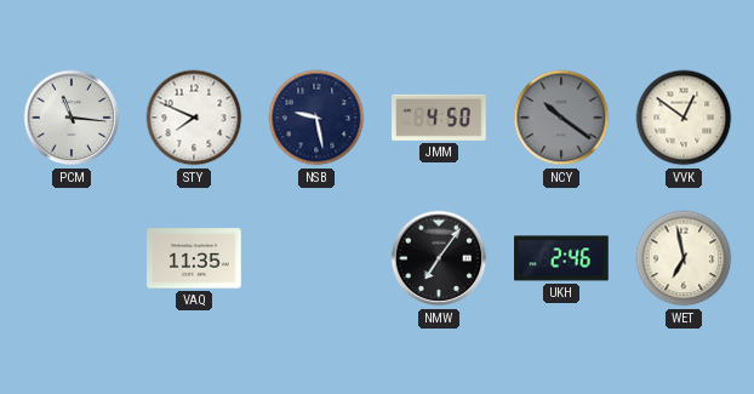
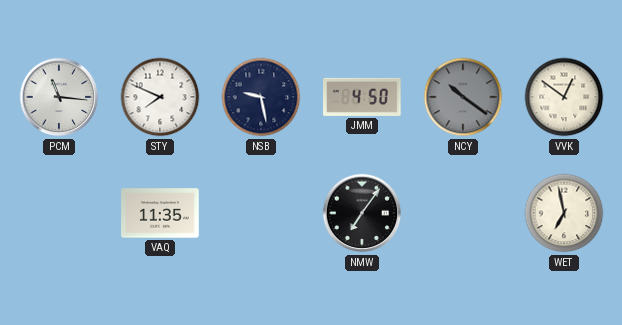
UKH: 2:46 -> none (561, 258)
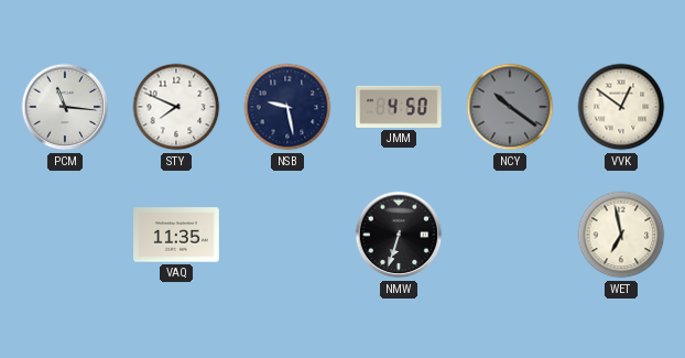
NMW: 7:06 -> 6:33 (399, 235)
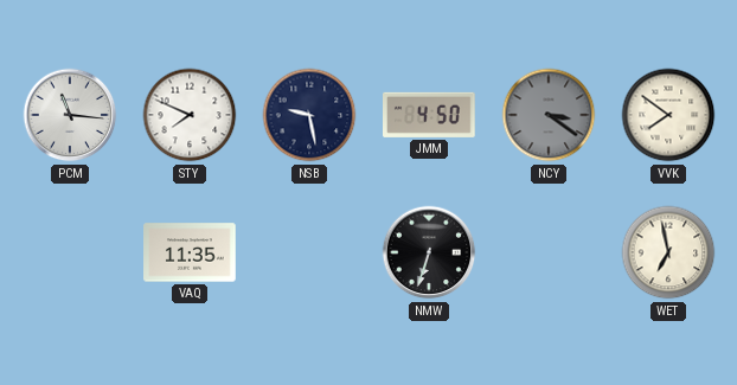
NCY: 10:21 -> 3:21 (549, 115)
VVK: 12:51 -> 7:51 (668, 115)
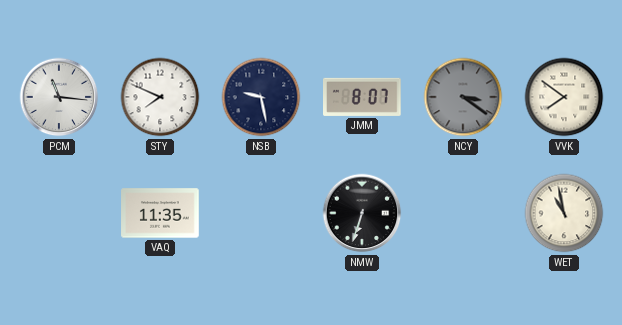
JMM: 4:50 -> 8:07 (362, 97)
WET: 6:58 -> 10:58 (564, 213)
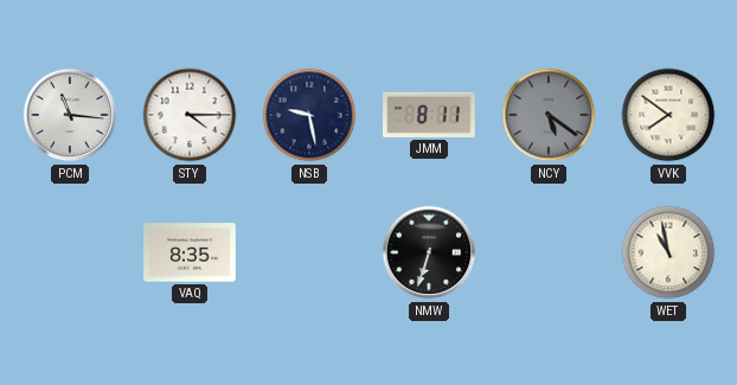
STY: 7:49 -> 4:15 (190, 115)
JMM: 8:07 -> 8:11 (429, 115)
NCY: 3:21 -> 5:21 (549, 115)
VAQ: 11:35 -> 8:35 (190, 252)
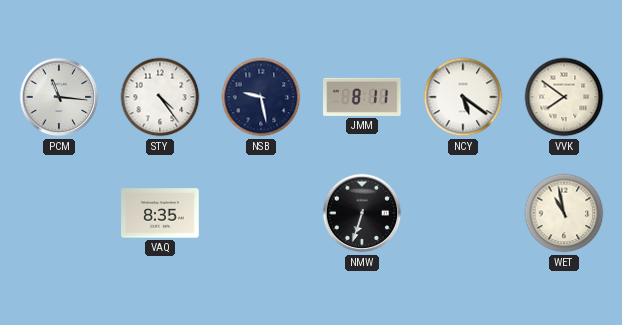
STY: 4:15 -> 4:24 (160, 97)
NCY dial: grey -> white (463, 97)
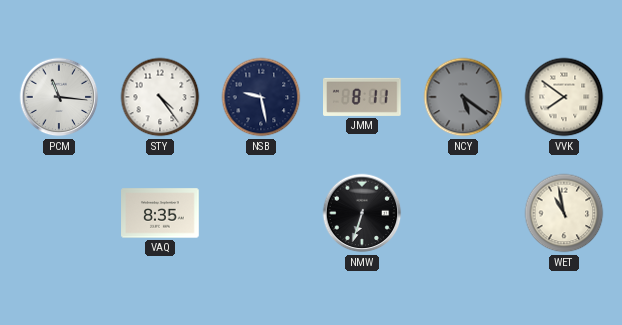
NCY dial: white -> grey (463, 97)
